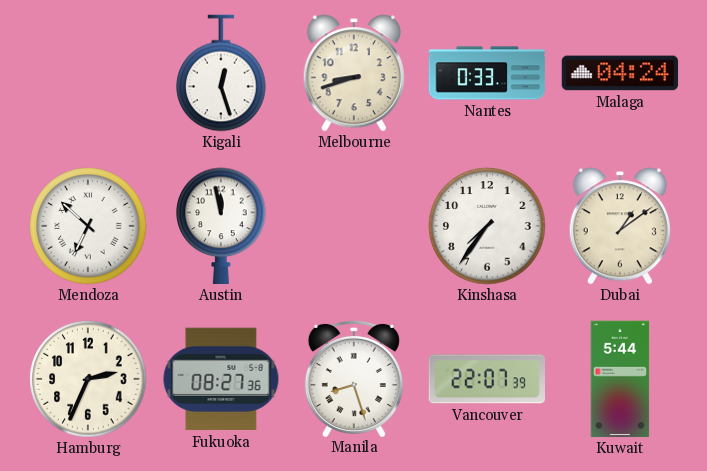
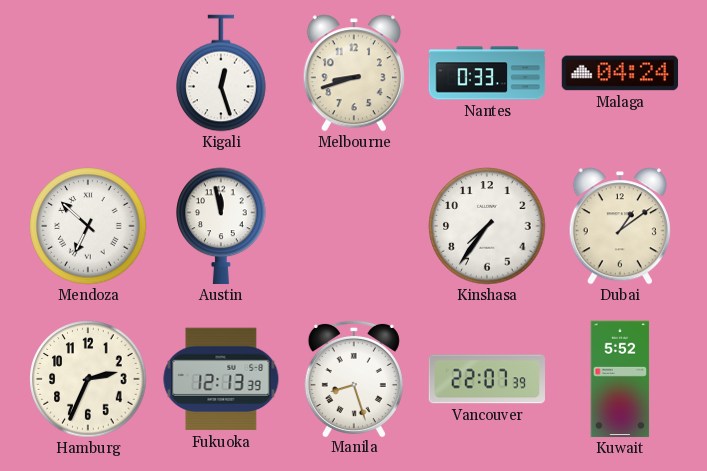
Fukuoka: 08:27 -> 12:13 (221, 379)
Kuwait: 5:44 -> 5:52 (620, 379)
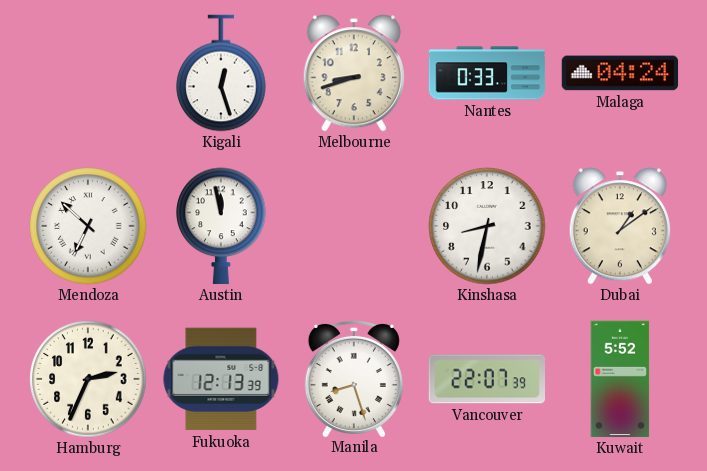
Kinshasa: 7:36 -> 8:32 (487, 226)
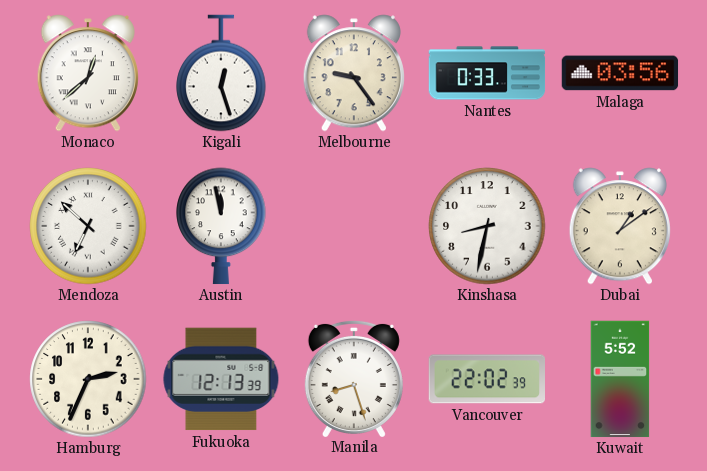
Monaco: none -> 12:38 (88, 73)
Melbourne: 8:42 -> 9:24 (354, 73)
Malaga: 04:24 -> 03:56 (620, 73)
Vancouver: 22:07 -> 22:02 (486, 379)
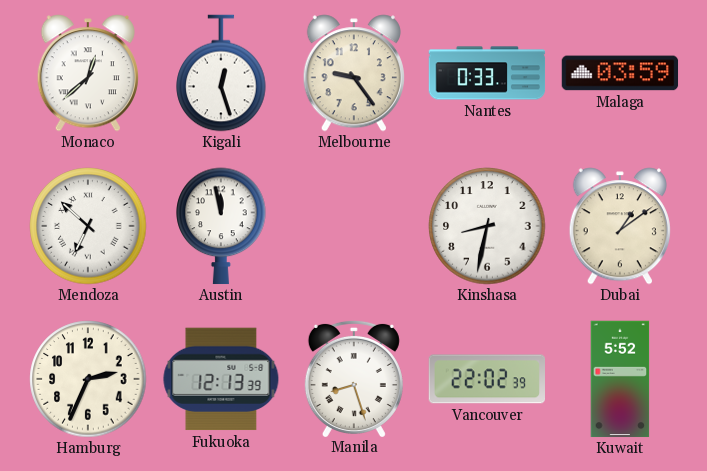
Malaga: 03:56 -> 03:59 (620, 73)
